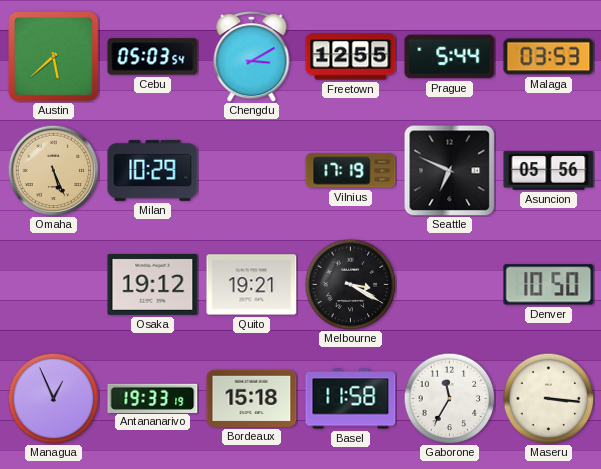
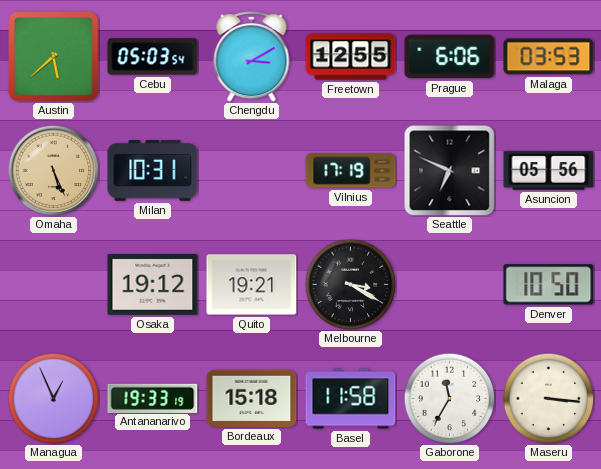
Prague: 5:44 -> 6:06 (450, 57)
Milan: 10:29 -> 10:31 (153, 170)
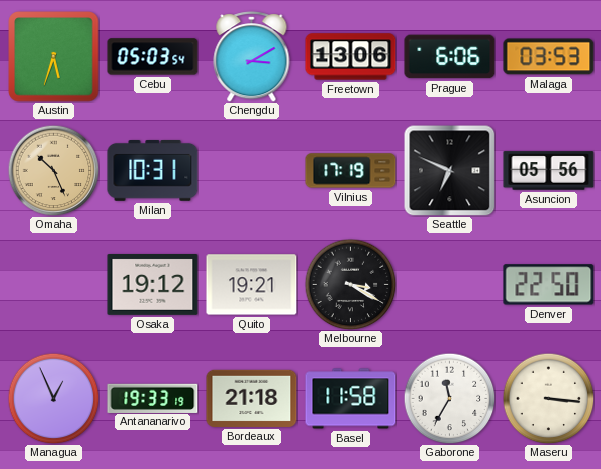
Austin: 5:38 -> 5:33 (54, 57)
Freetown: 12:55 -> 13:06 (351, 57)
Omaha: 5:26 -> 10:26 (53, 170)
Denver: 10:50 -> 22:50 (549, 285)
Bordeaux: 15:18 -> 21:18 (252, 398)
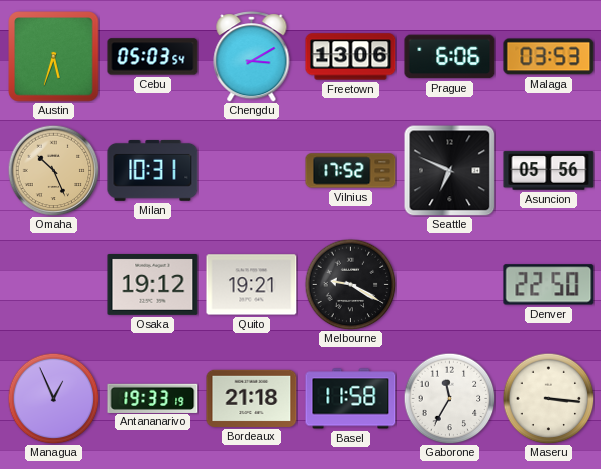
Vilnius: 17:19 -> 17:52 (351, 171)
Melbourne: 3:20 -> 9:20 (350, 284)
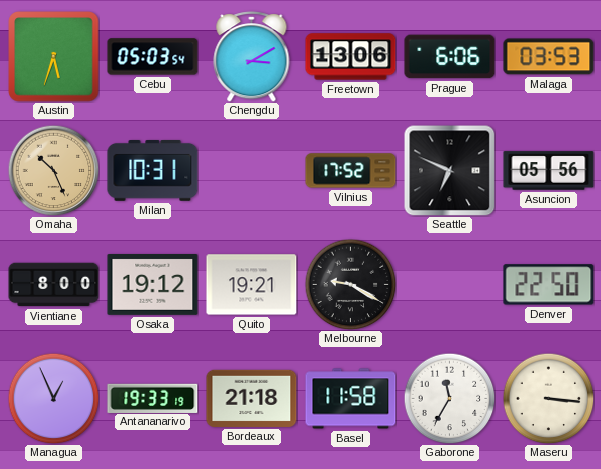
Vientiane: none -> 8:00 (54, 285)
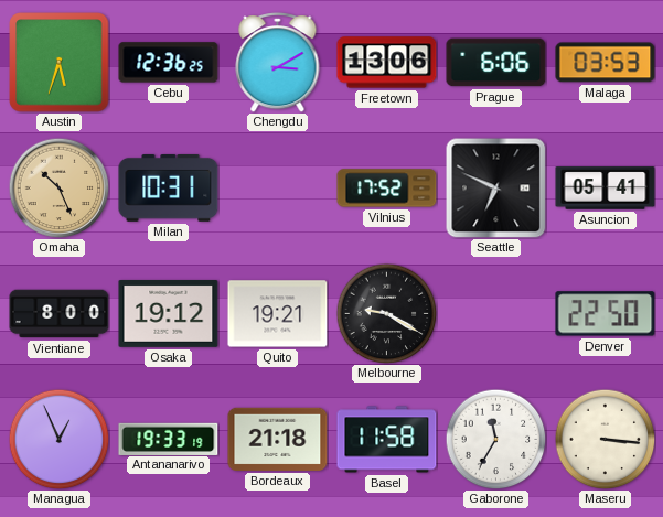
Cebu: 05:03 -> 12:36 (169, 63)
Asuncion: 05:56 -> 05:41 (606, 189)
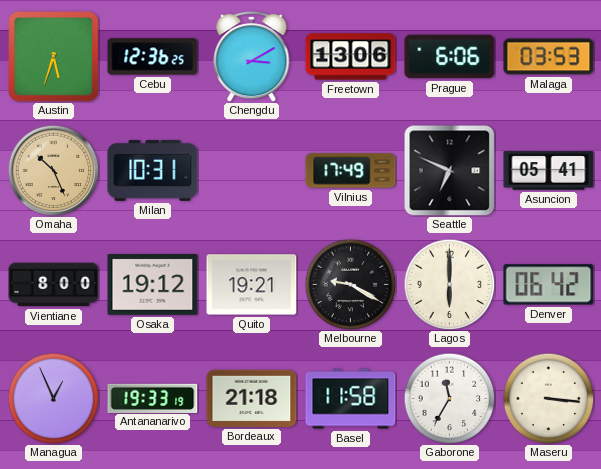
Vilnius: 17:52 -> 17:49 (351, 171)
Lagos: none -> 6:00 (449, 284)
Denver: 22:50 -> 06:42 (549, 285)
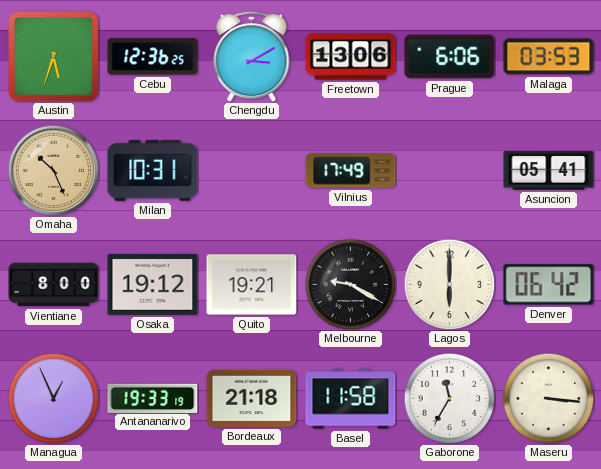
Seattle: 6:49 -> none (449, 170)
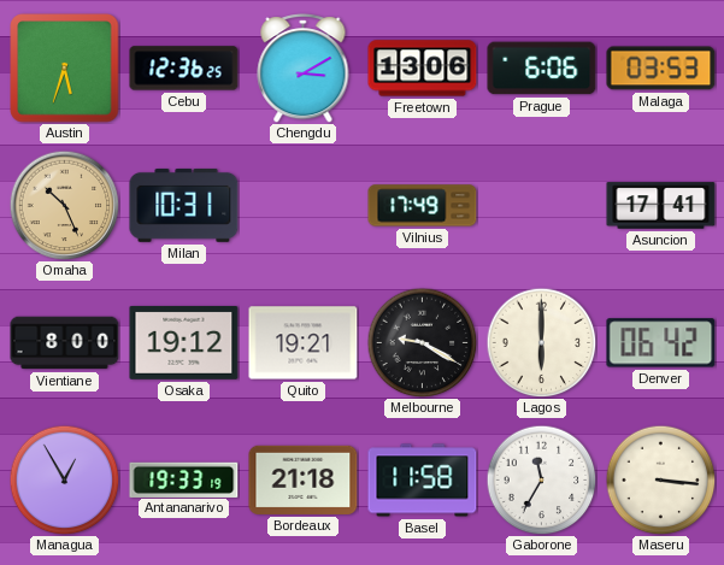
Asuncion: 05:41 -> 17:41 (661, 206)
Managua: 12:56 -> 12:55 (64, 479)
